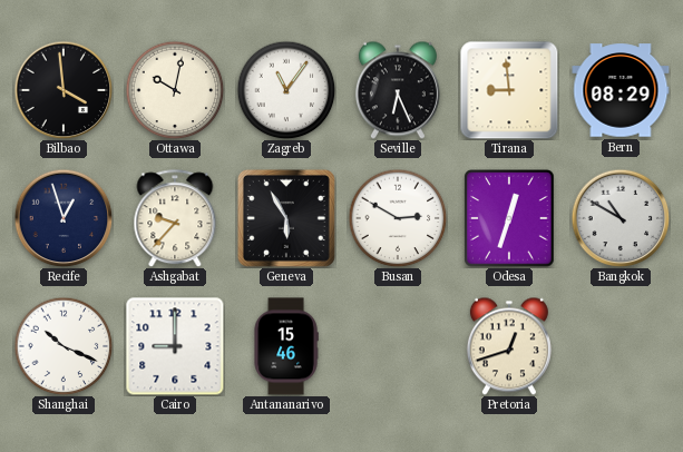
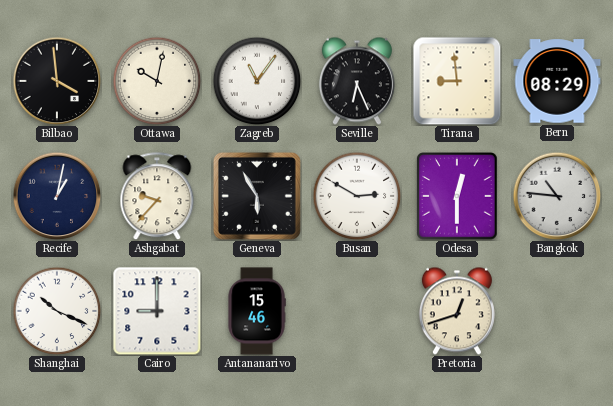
Recife: 12:57 -> 1:02 (57, 196)
Odesa: 12:33 -> 12:30 (457, 196)
Bangkok: 10:50 -> 10:46 (557, 196)
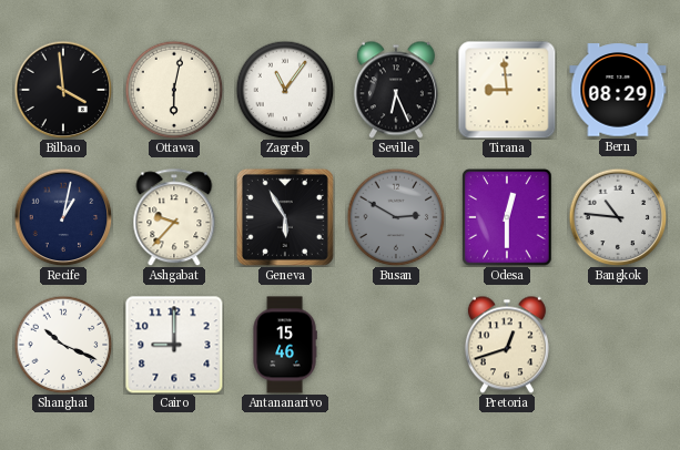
Ottawa: 10:02 -> 6:02 (174, 90)
Busan dial: white -> grey (396, 217)
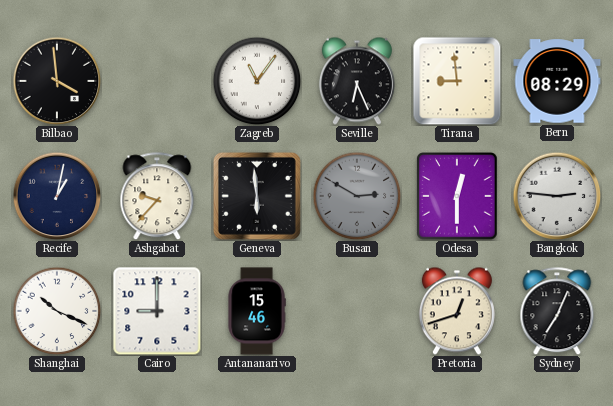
Ottawa: 6:02 -> none (174, 90)
Geneva: 5:55 -> 5:59 (257, 196)
Bangkok: 10:46 -> 2:46 (557, 196)
Sydney: none -> 7:04 (557, 311)
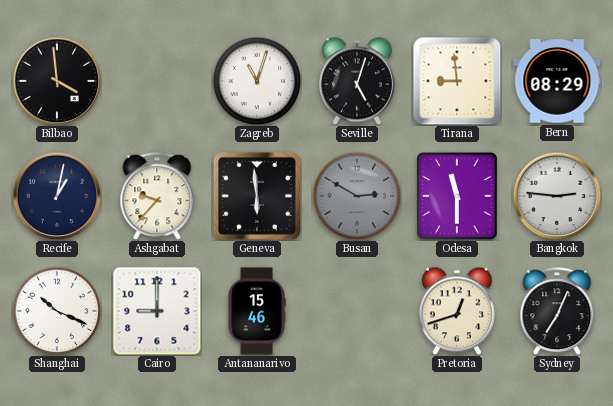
Zagreb: 11:06 -> 11:03 (257, 81)
Seville: 6:26 -> 5:03 (357, 81)
Odesa: 12:30 -> 11:30 (457, 196)
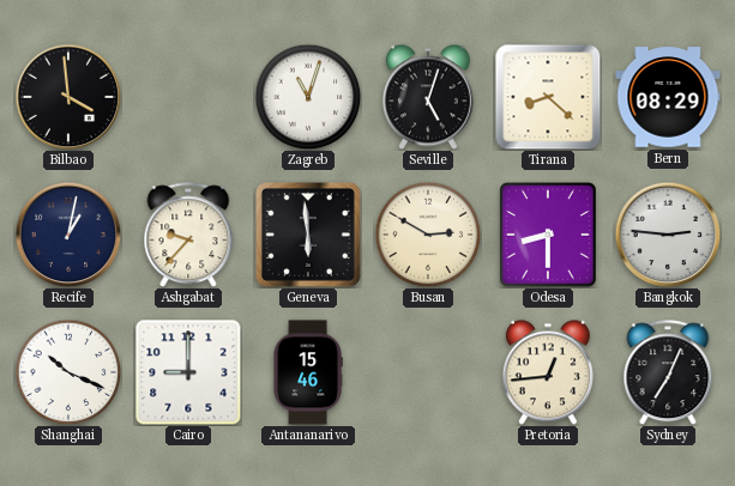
Tirana: 8:59 -> 8:22 (548, 97)
Busan dial: grey -> cream (428, 235)
Odesa: 11:30 -> 8:30 (548, 235)
Pretoria: 12:42 -> 12:44 (548, 372)
